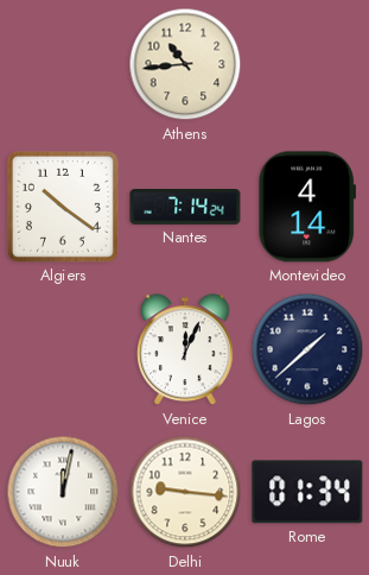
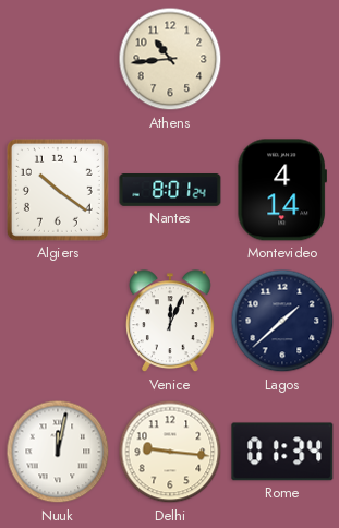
Nantes: 7:14 -> 8:01 (170, 191)
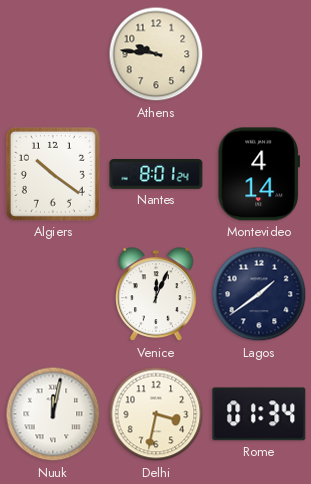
Athens: 10:44 -> 9:46 (156, 54)
Lagos: 1:38 -> 1:39 (259, 294)
Delhi: 9:16 -> 3:32 (156, 414)
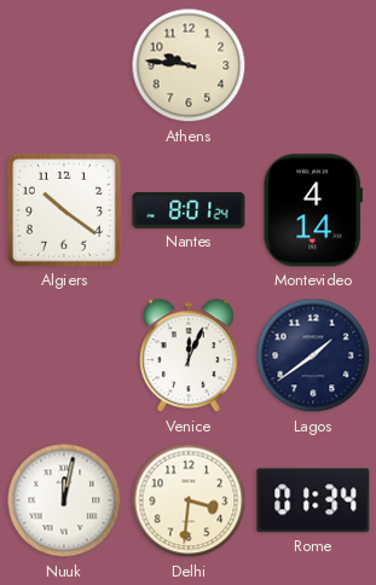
Delhi: 3:32 -> 3:31 (189, 500)
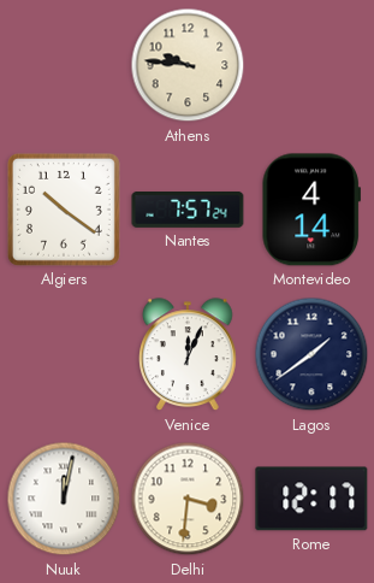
Nantes: 8:01 -> 7:57 (188, 211)
Rome: 01:34 -> 12:17 (311, 499)
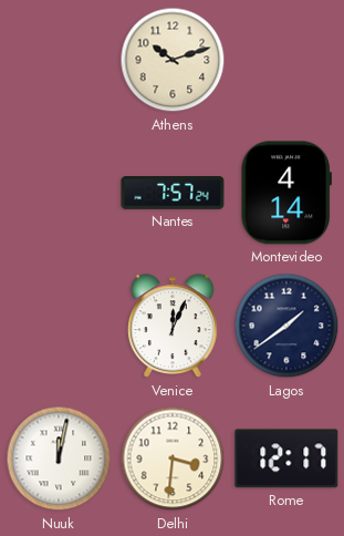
Athens: 9:46 -> 10:12 (173, 60)
Algiers: 10:21 -> none (64, 210)
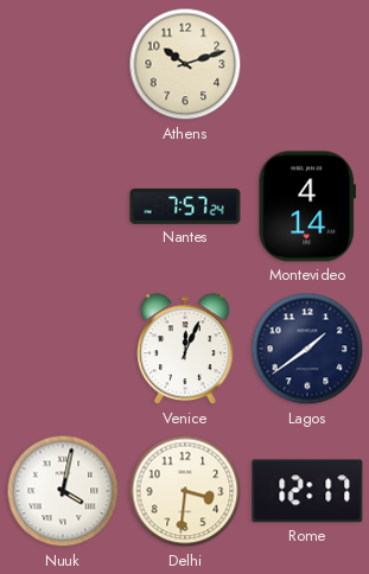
Nuuk: 12:02 -> 4:02 (63, 491)
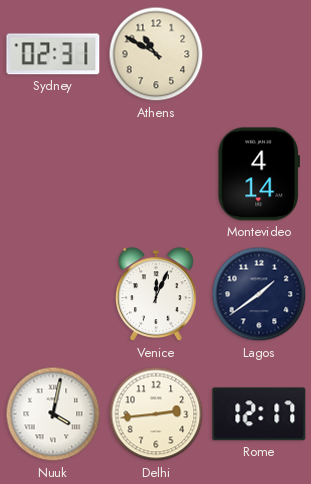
Sydney: none -> 02:31 (53, 54)
Athens: 10:12 -> 10:50 (156, 54)
Nantes: 7:57 -> none (185, 208)
Delhi: 3:31 -> 2:44 (156, 414)
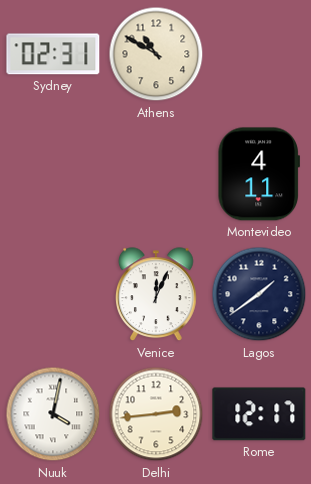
Montevideo: 4:14 -> 4:11 (258, 174)
